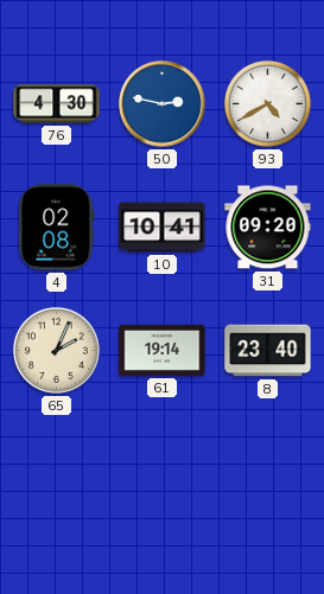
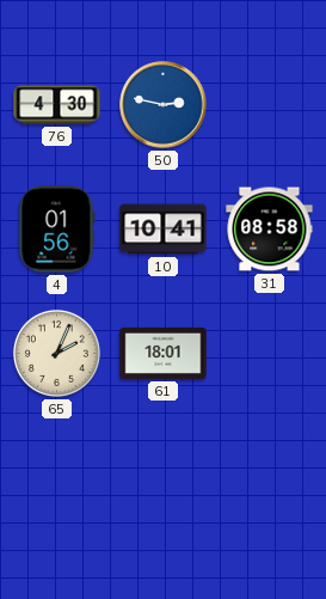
93: 4:40 -> none (267, 103)
4: 02:08 -> 01:56 (57, 230)
31: 09:20 -> 08:58 (270, 230)
61: 19:14 -> 18:01 (164, 353)
8: 23:40 -> none (268, 351)
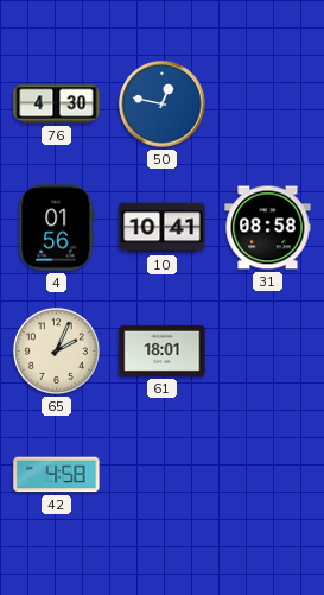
50: 2:47 -> 12:47 (163, 105)
42: none -> 4:58 (57, 475)
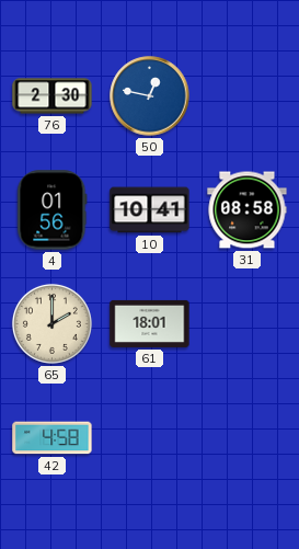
76: 4:30 -> 2:30 (53, 96)
65: 2:04 -> 2:00 (51, 323)
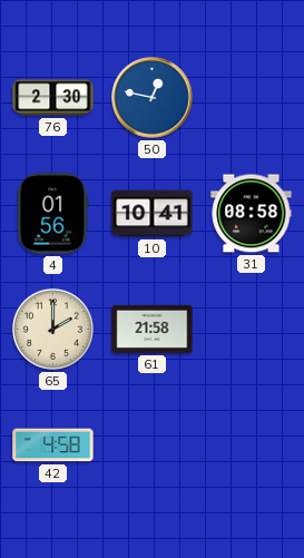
61: 18:01 -> 21:58 (153, 329)
